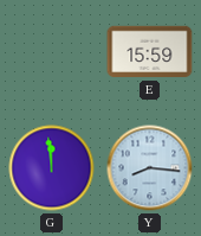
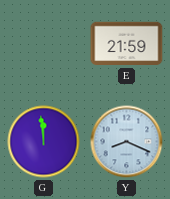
E: 15:59 -> 21:59 (127, 44)
Y: 8:16 -> 8:19 (127, 142)
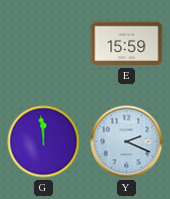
E: 21:59 -> 15:59 (127, 44)
Y: 8:19 -> 2:19 (127, 142)
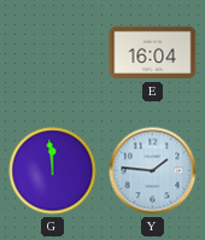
E: 15:59 -> 16:04 (153, 53)
Y: 2:19 -> 1:46 (153, 171)
